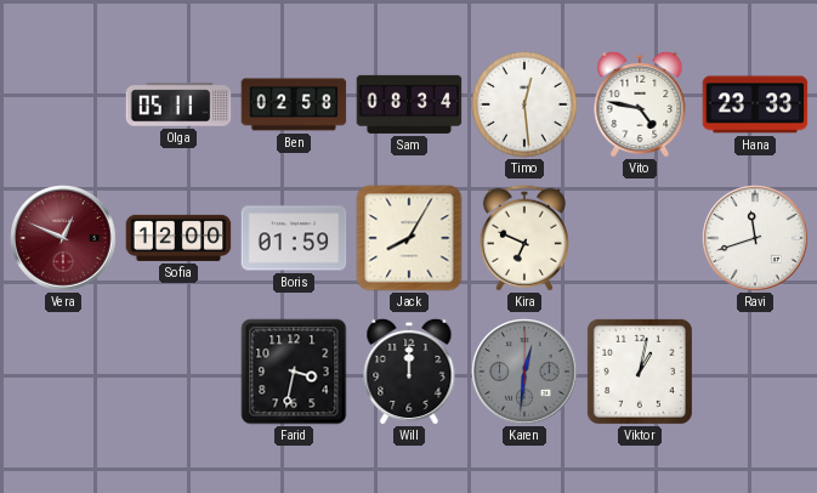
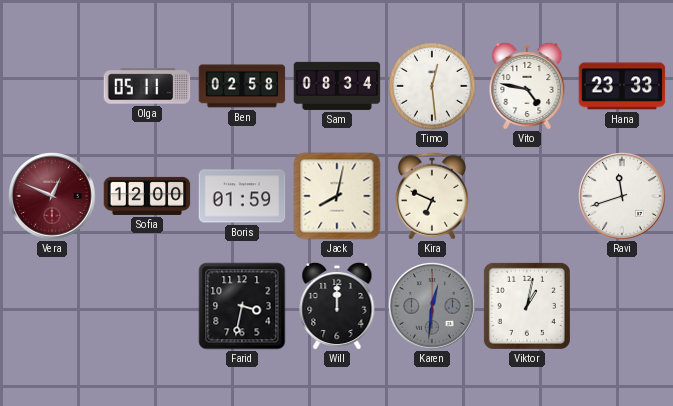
Jack: 8:05 -> 8:02 (337, 196)
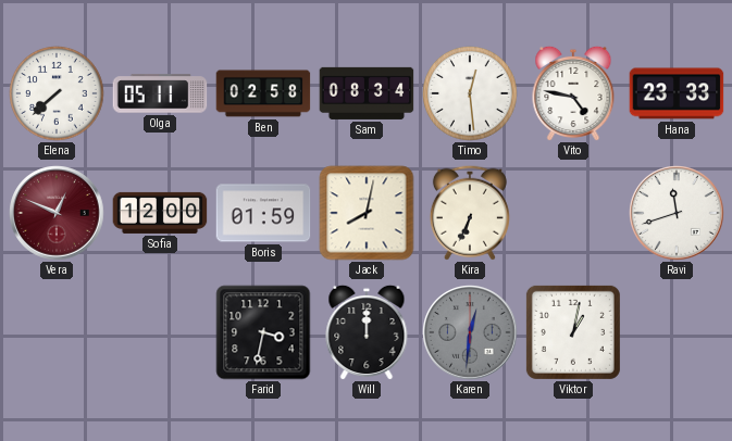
Elena: none -> 7:38 (57, 93)
Kira: 6:49 -> 6:34 (470, 213)
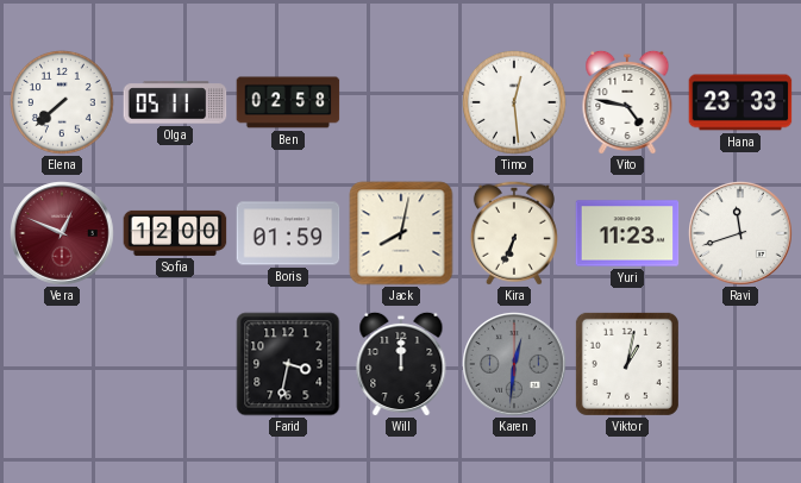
Sam: 08:34 -> none (367, 93)
Yuri: none -> 11:23 (627, 233)
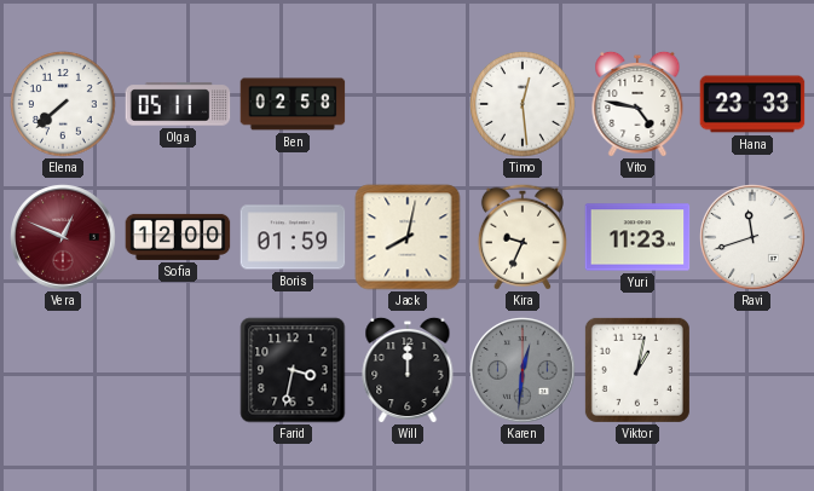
Kira: 6:34 -> 9:34 (523, 237)
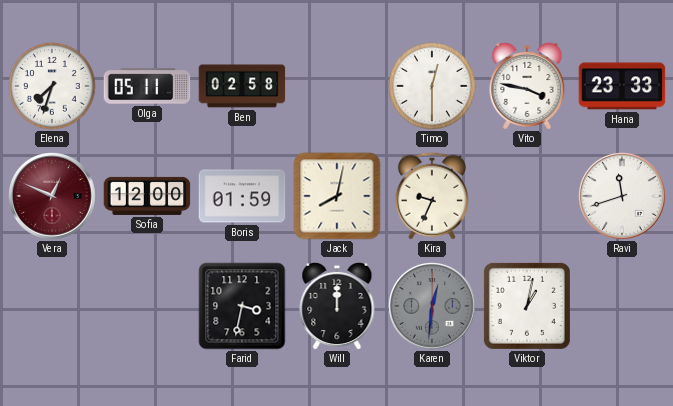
Elena: 7:38 -> 7:33 (52, 86)
Timo: 12:29 -> 12:30 (432, 86)
Vito: 4:47 -> 3:47 (527, 86)
Yuri: 11:23 -> none (637, 237)
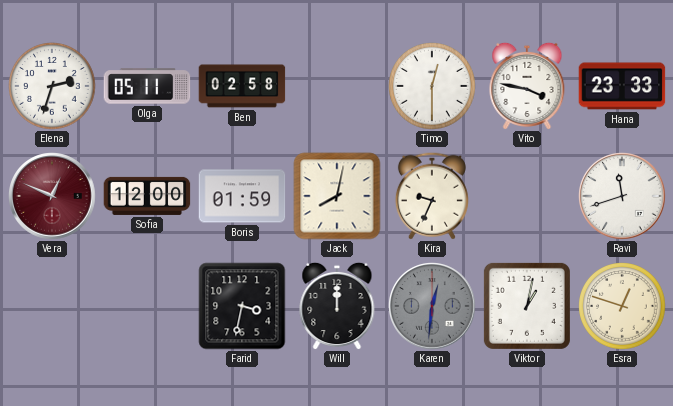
Elena: 7:33 -> 2:33 (52, 86)
Esra: none -> 12:48 (622, 306)
